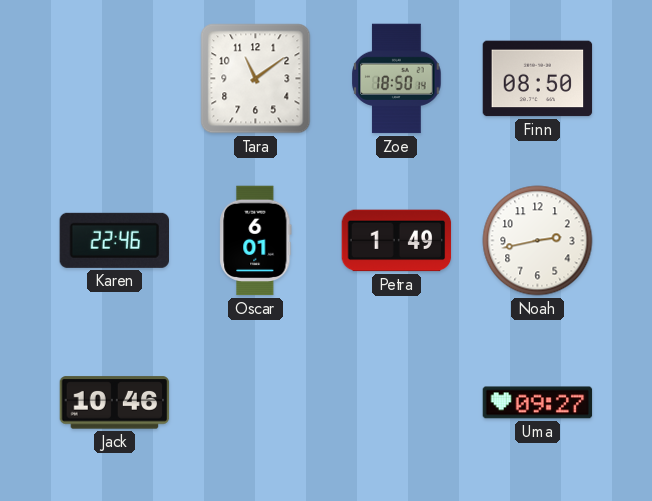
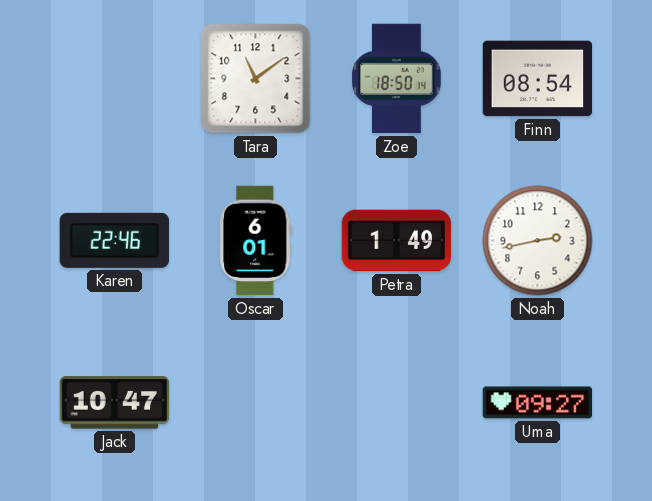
Finn: 08:50 -> 08:54 (538, 79)
Jack: 10:46 -> 10:47 (115, 403)
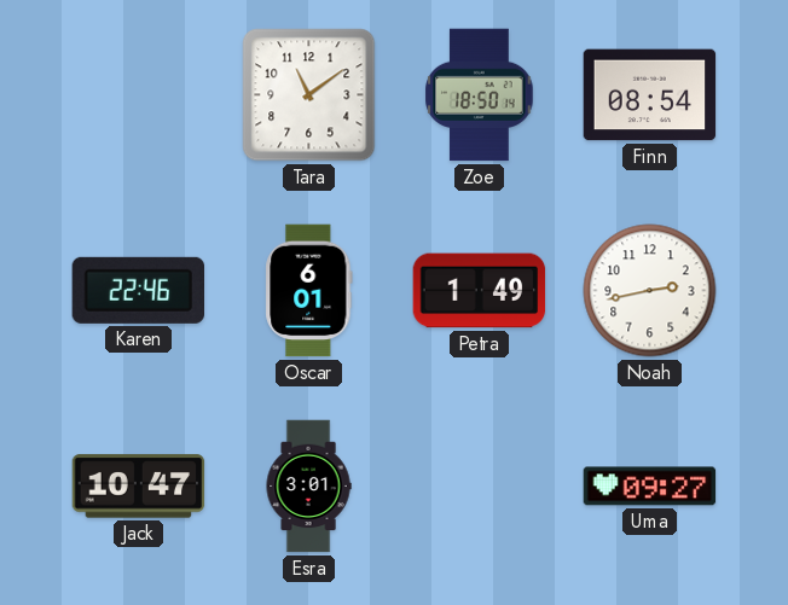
Esra: none -> 3:01 (308, 487)
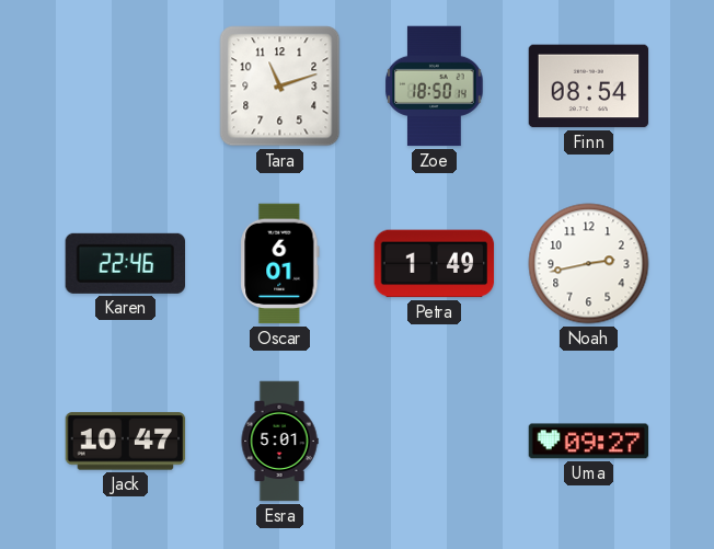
Tara: 11:09 -> 11:12 (280, 87)
Esra: 3:01 -> 5:01 (279, 442)
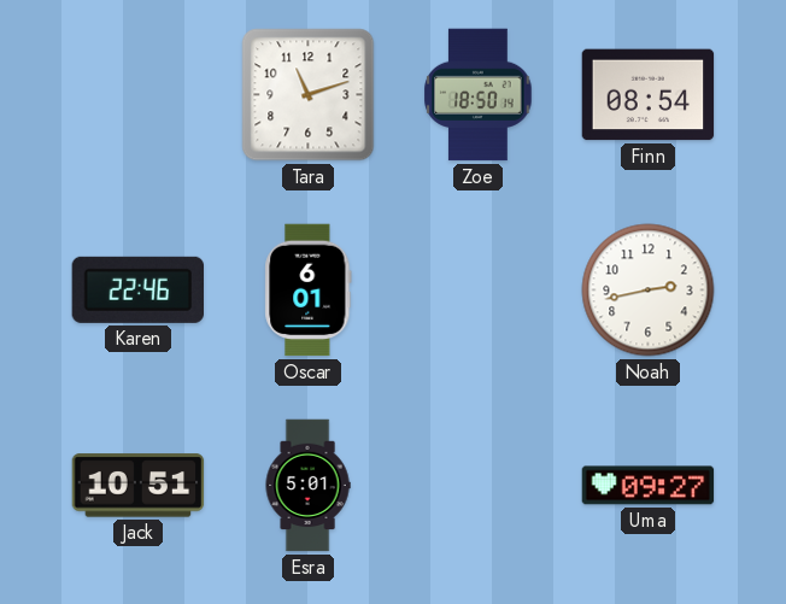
Petra: 1:49 -> none (435, 264)
Jack: 10:47 -> 10:51 (139, 486)
